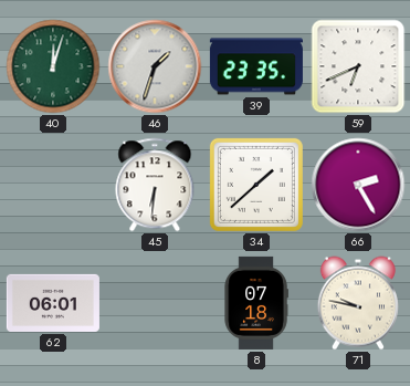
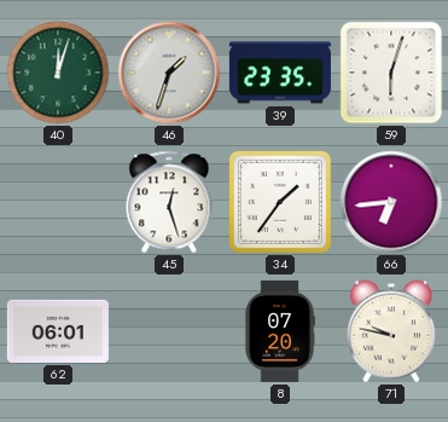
59: 6:41 -> 6:03 (391, 73)
45: 6:31 -> 12:27 (169, 202)
34: 1:38 -> 1:36 (280, 202)
66: 2:25 -> 6:44 (391, 202)
8: 07:18 -> 07:20 (280, 331)
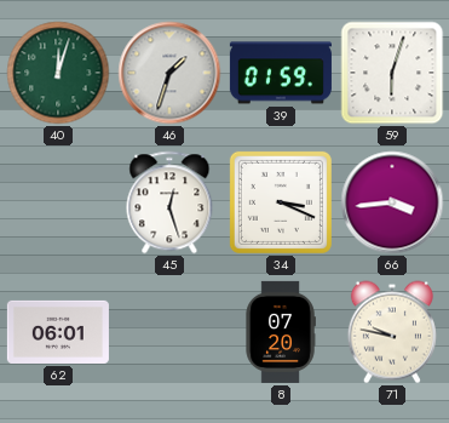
39: 23:35 -> 01:59 (281, 73)
34: 1:36 -> 3:19 (281, 202)
66: 6:44 -> 3:44 (392, 202)
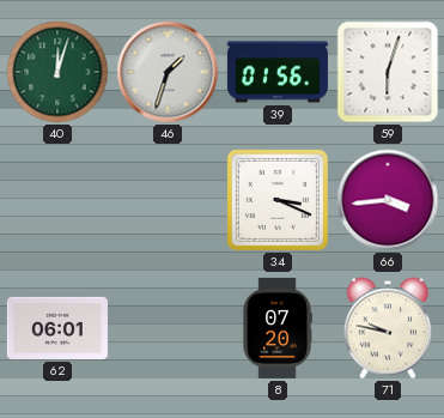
39: 01:59 -> 01:56 (278, 72)
45: 12:27 -> none (169, 202)
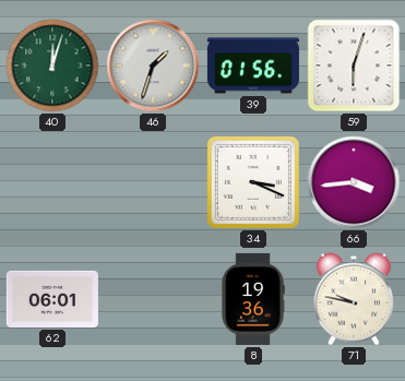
8: 07:20 -> 19:36 (253, 299)
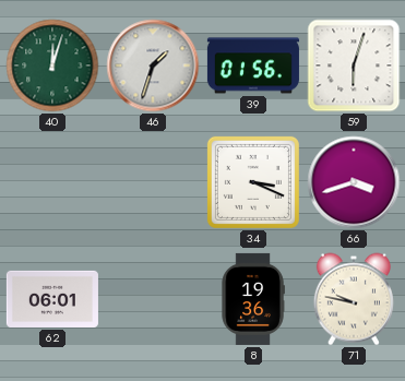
66: 3:44 -> 3:42 (354, 182)
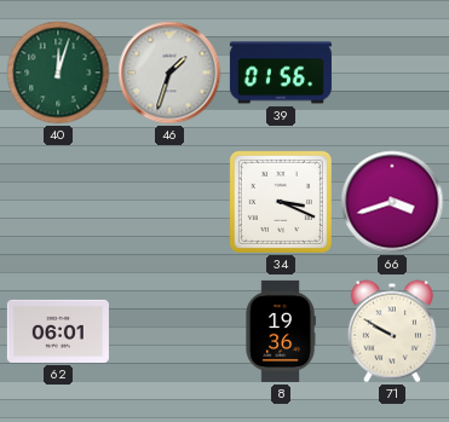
59: 6:03 -> none (354, 66)
71: 9:47 -> 9:50 (392, 331)
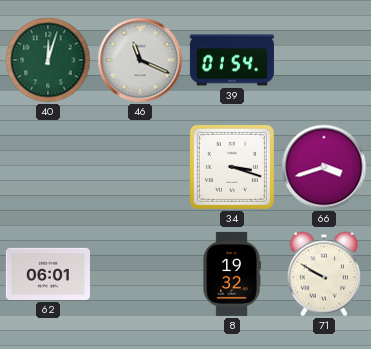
46: 1:33 -> 11:19 (140, 60)
39: 01:56 -> 01:54 (232, 60)
34: 3:19 -> 3:18 (232, 167)
8: 19:36 -> 19:32 (232, 274)
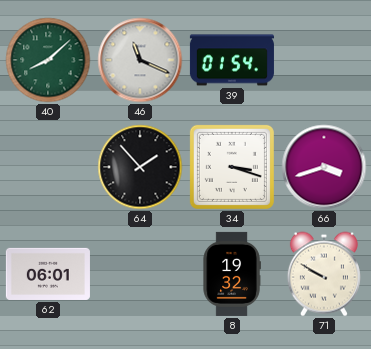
40: 12:03 -> 8:08 (48, 60)
64: none -> 1:53 (140, 167)
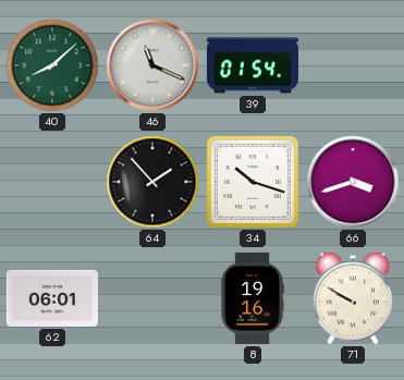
34: 3:18 -> 10:18 (253, 182)
8: 19:32 -> 19:16 (253, 298)
